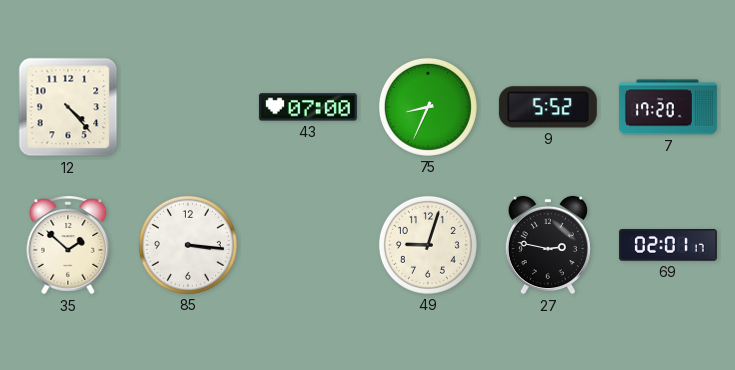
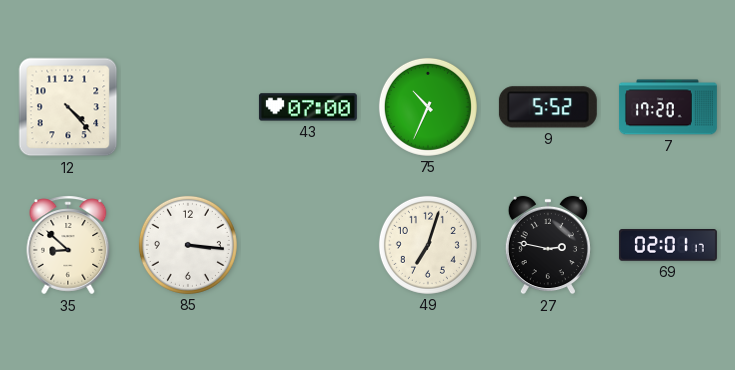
75: 8:34 -> 10:34 (428, 107)
35: 1:52 -> 8:52 (68, 245)
49: 9:03 -> 7:03 (428, 245)
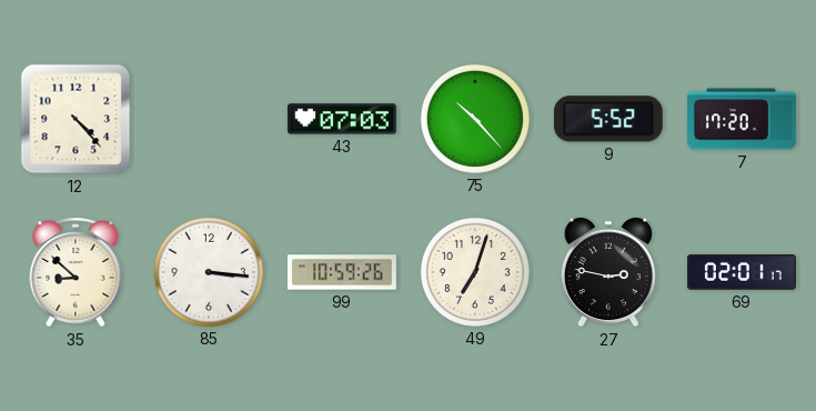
43: 07:00 -> 07:03 (342, 119)
75: 10:34 -> 10:23 (475, 119)
99: none -> 10:59 (342, 272)
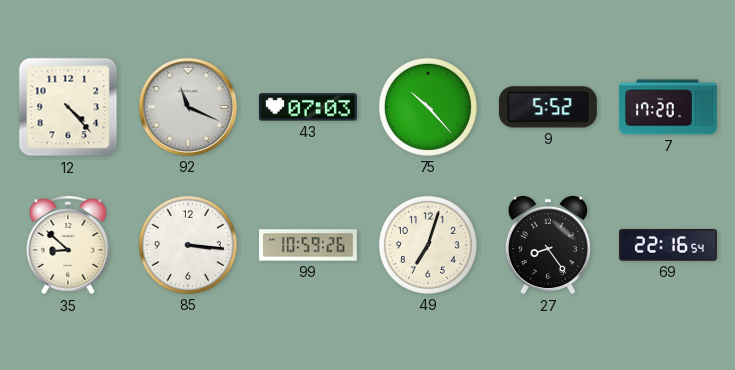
92: none -> 11:19 (188, 107)
27: 2:47 -> 8:24 (548, 245)
69: 02:01 -> 22:16 (668, 245)
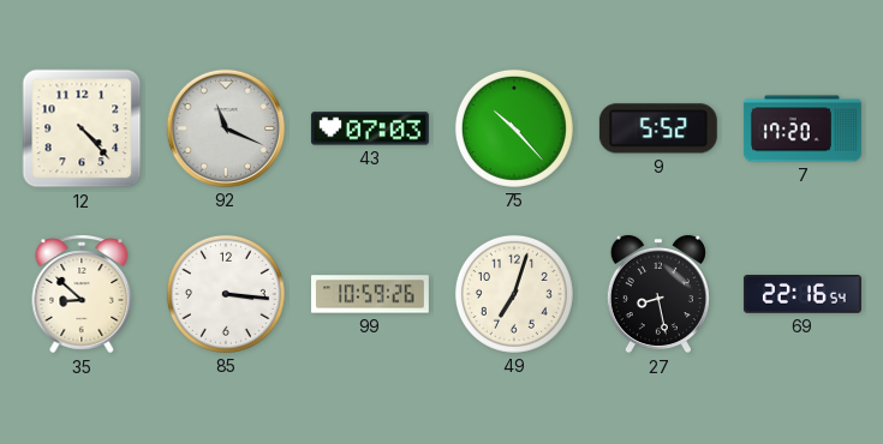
27: 8:24 -> 8:28 (658, 294)
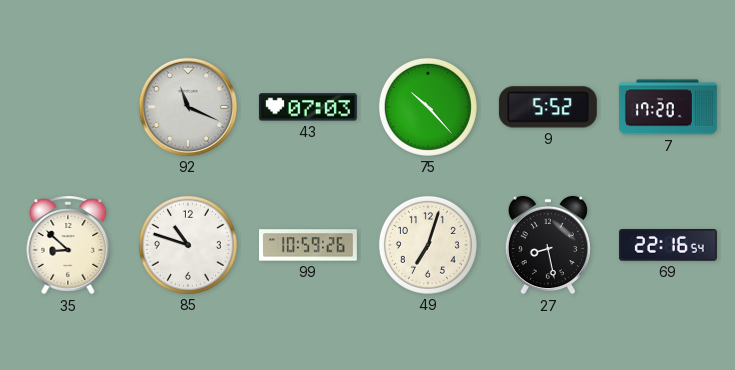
12: 4:23 -> none (82, 128)
85: 3:16 -> 10:48 (188, 245)
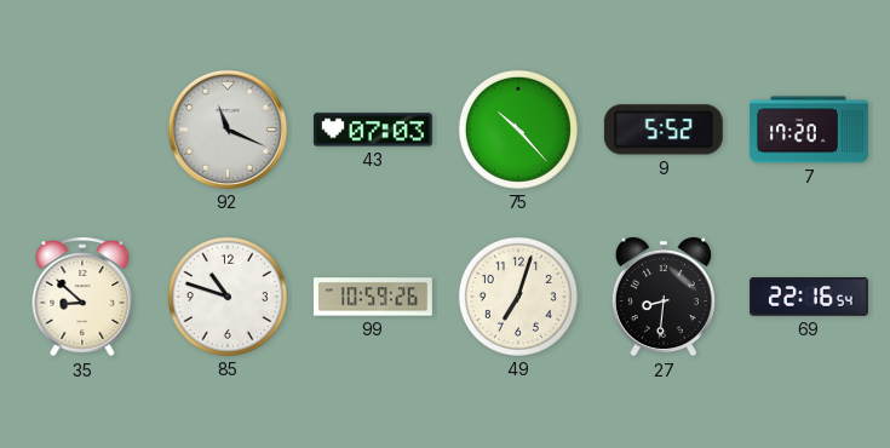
27: 8:28 -> 8:31 (664, 297)
